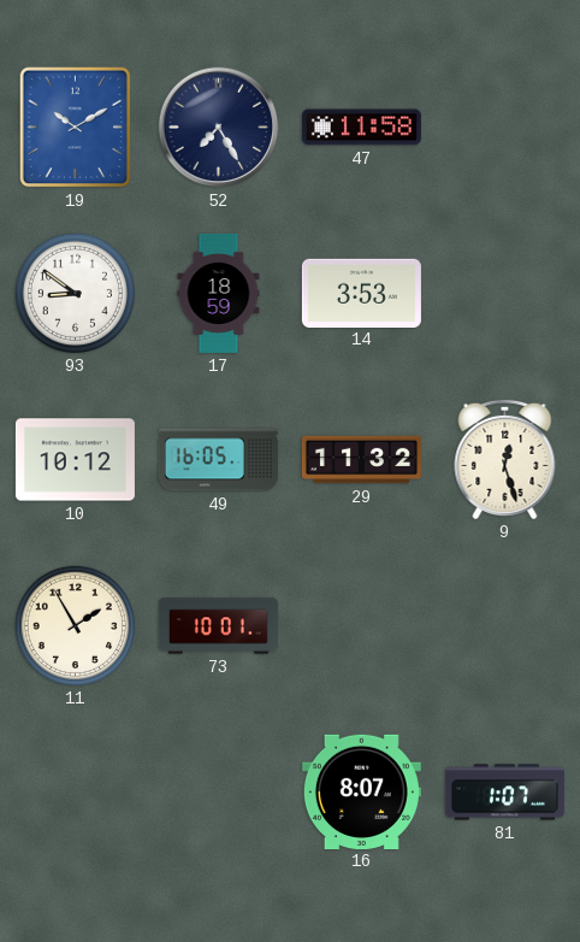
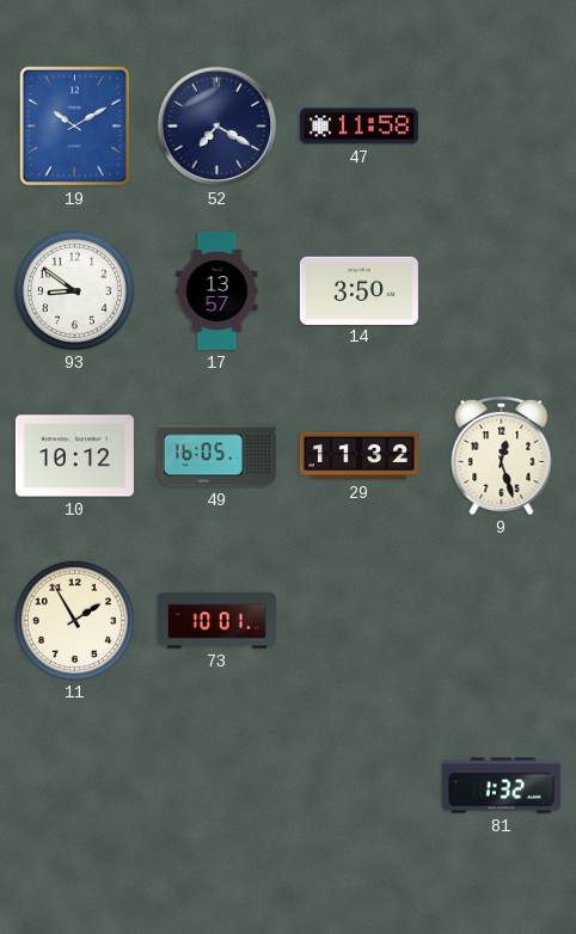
52: 7:25 -> 7:20 (217, 127)
17: 18:59 -> 13:57 (217, 290)
14: 3:53 -> 3:50 (359, 290)
16: 8:07 -> none (361, 791)
81: 1:07 -> 1:32 (501, 786)
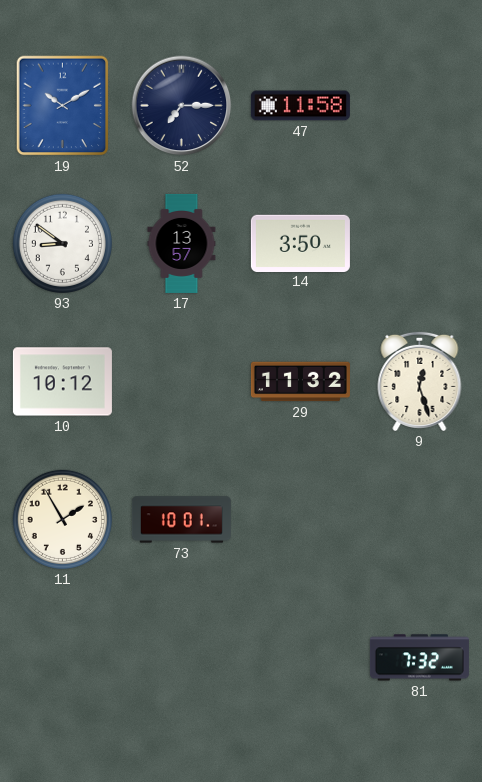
52: 7:20 -> 7:15 (182, 106)
49: 16:05 -> none (216, 456)
81: 1:32 -> 7:32 (419, 658)
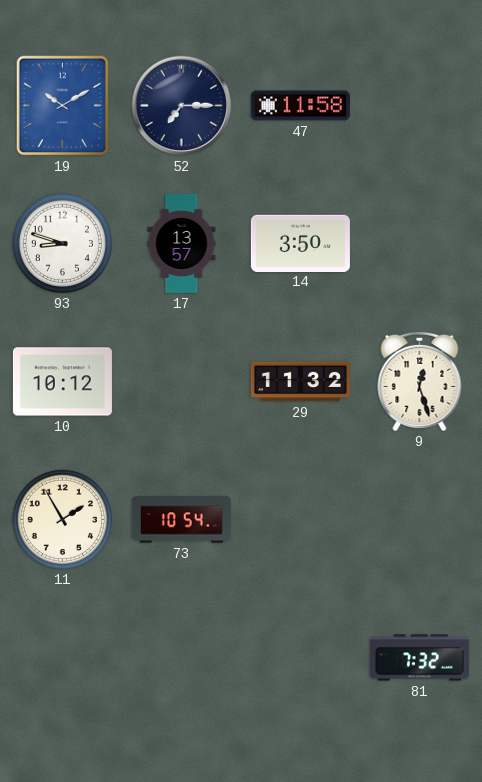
93: 8:51 -> 8:48 (62, 243)
73: 10:01 -> 10:54 (181, 520)
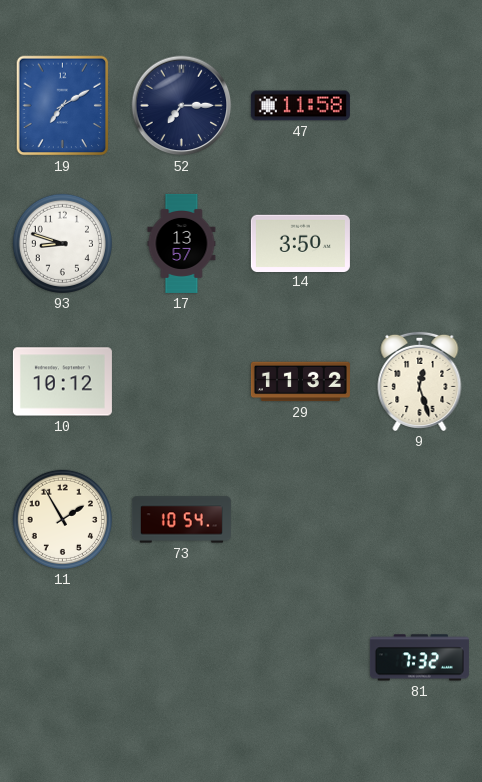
19: 10:10 -> 7:10 (63, 106)
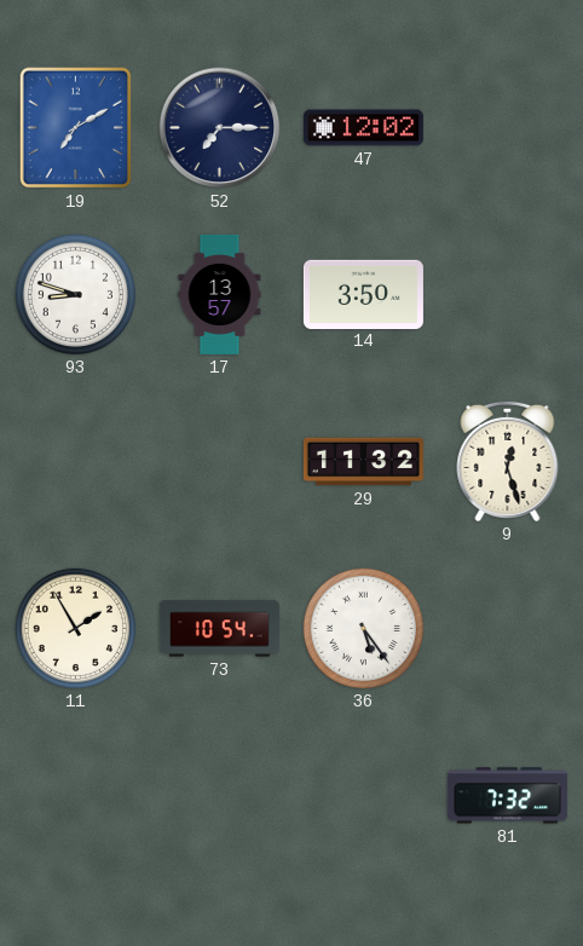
47: 11:58 -> 12:02 (363, 128)
10: 10:12 -> none (62, 382)
36: none -> 5:24 (363, 628)
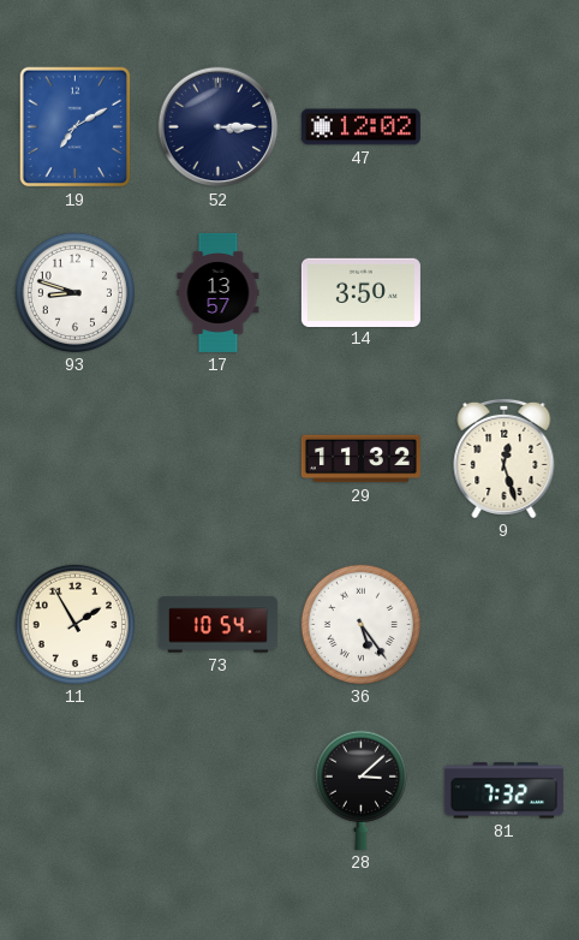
52: 7:15 -> 3:15 (219, 127)
28: none -> 3:08 (360, 790)
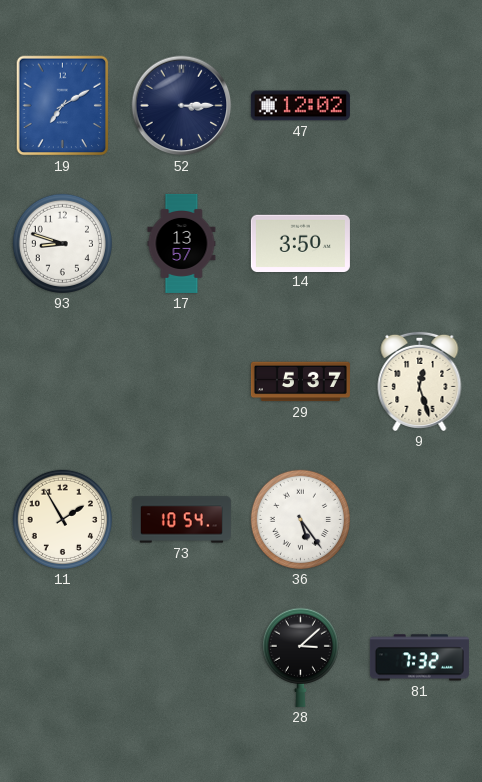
29: 11:32 -> 5:37 (300, 382)
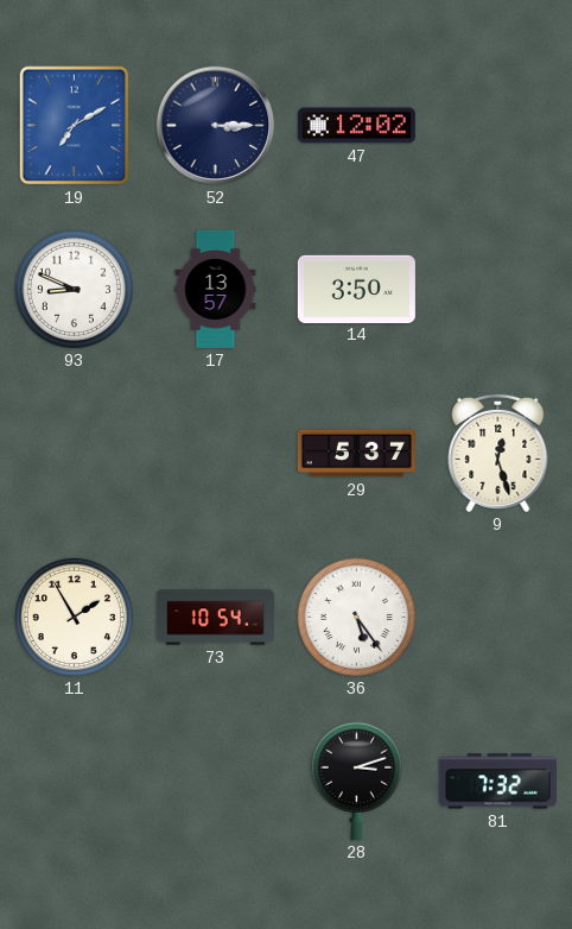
93: 8:48 -> 8:49 (74, 289)
28: 3:08 -> 3:12 (356, 781)
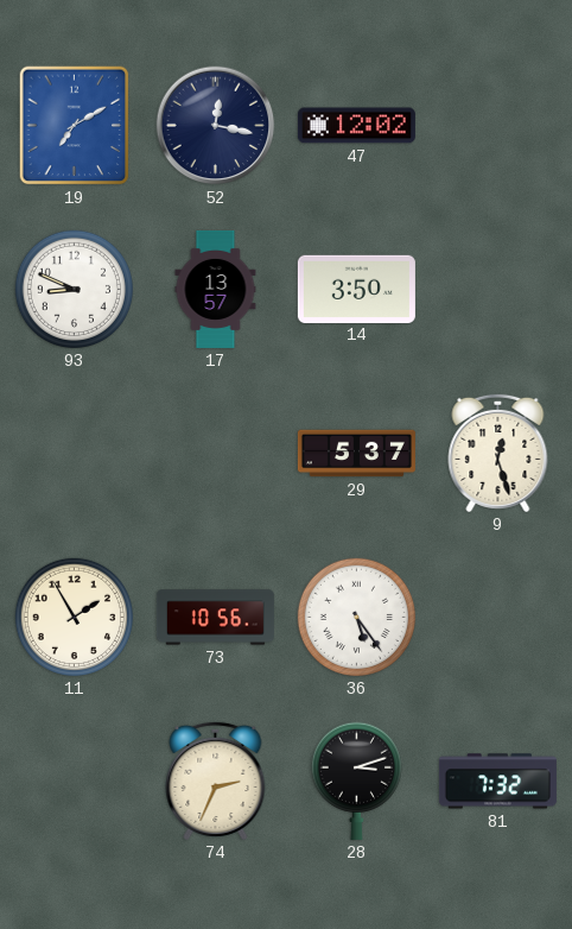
52: 3:15 -> 12:17 (216, 126)
73: 10:54 -> 10:56 (215, 618)
74: none -> 2:34 (216, 781)
